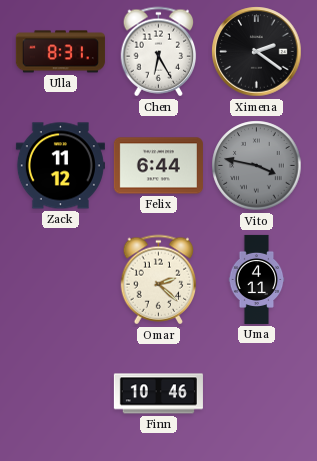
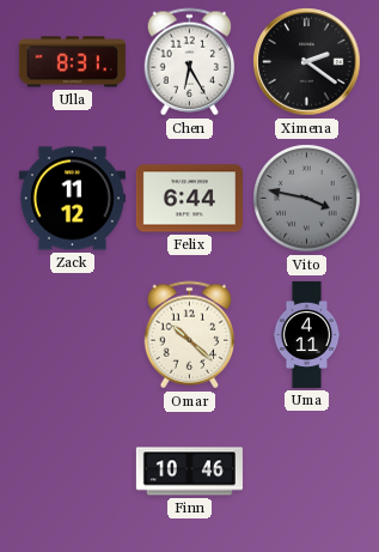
Omar: 2:22 -> 10:22 (190, 335)
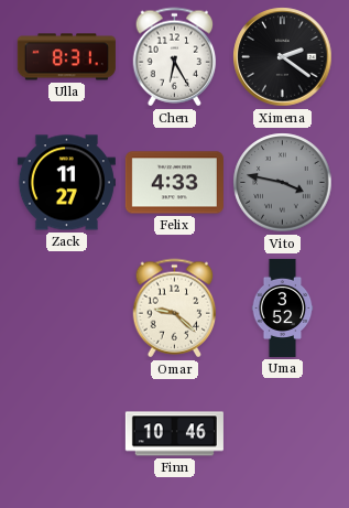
Zack: 11:12 -> 11:27 (66, 183)
Felix: 6:44 -> 4:33 (174, 183)
Omar: 10:22 -> 9:22 (175, 309)
Uma: 4:11 -> 3:52 (283, 307)
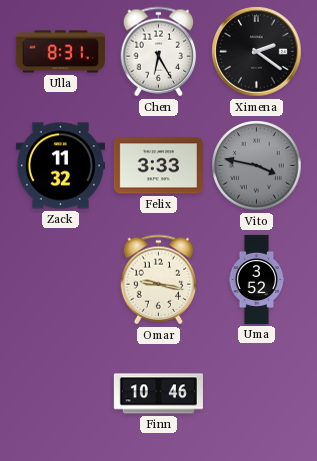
Zack: 11:27 -> 11:32 (60, 166)
Felix: 4:33 -> 3:33 (158, 166)
Omar: 9:22 -> 9:17 (159, 280)
